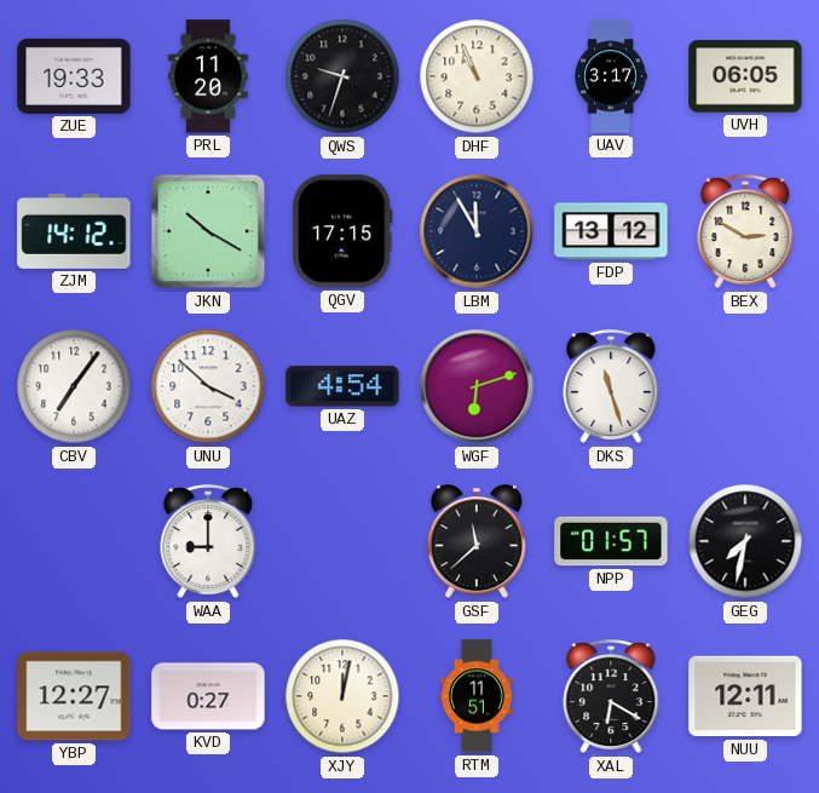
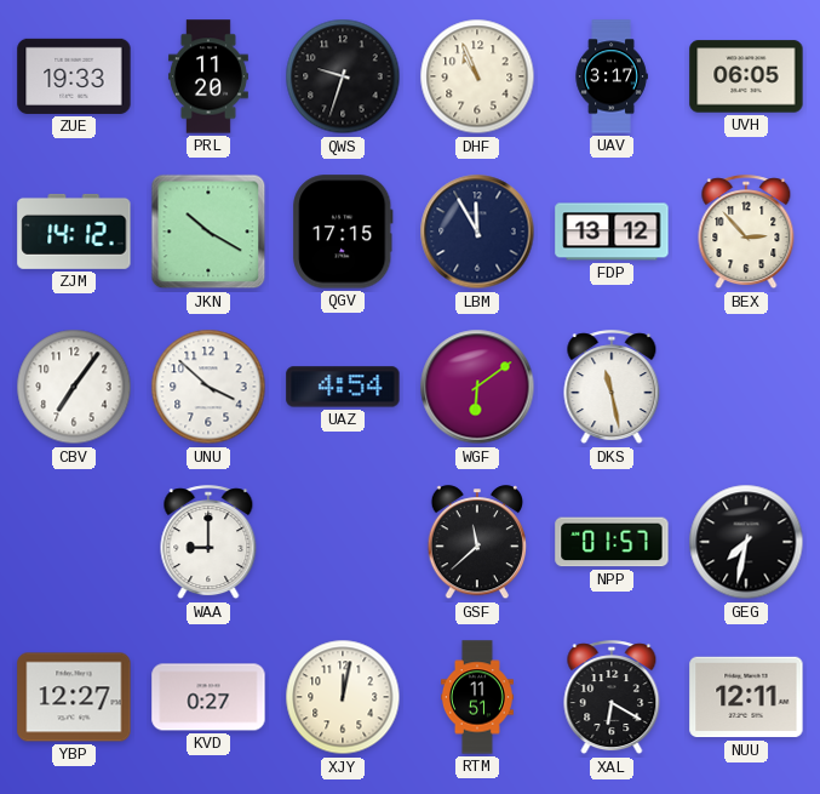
BEX: 2:50 -> 2:53 (746, 233)
WGF: 6:12 -> 6:09 (477, 387)
DKS: 11:27 -> 11:28 (612, 388)
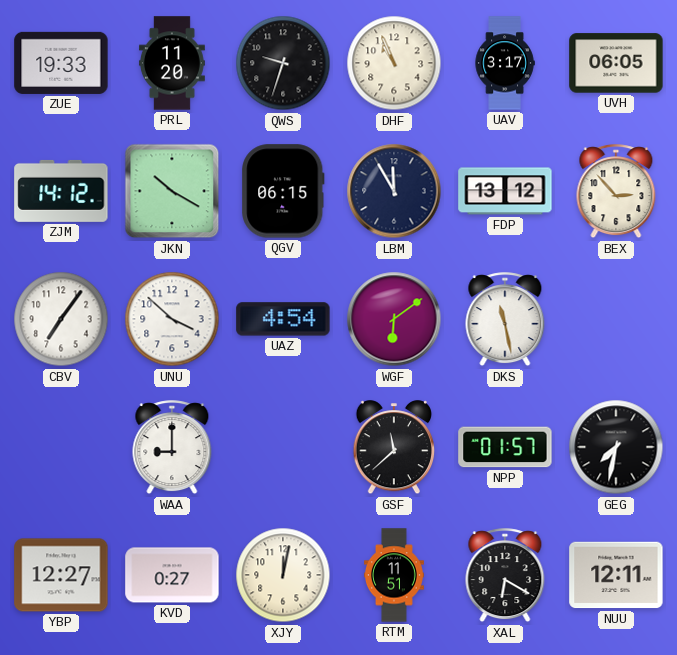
QGV: 17:15 -> 06:15 (283, 191)
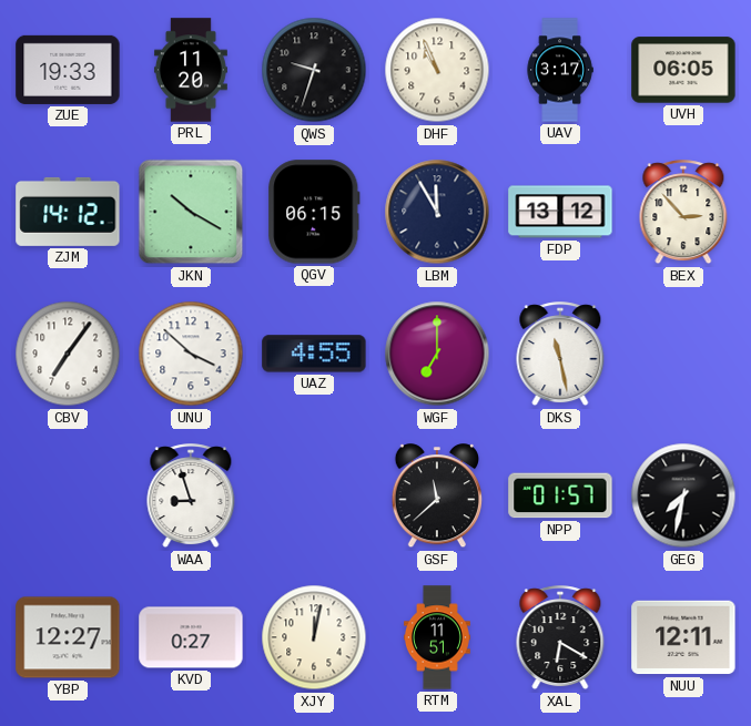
UAZ: 4:54 -> 4:55 (314, 354)
WGF: 6:09 -> 7:00 (437, 354)
WAA: 9:00 -> 8:57 (191, 497)
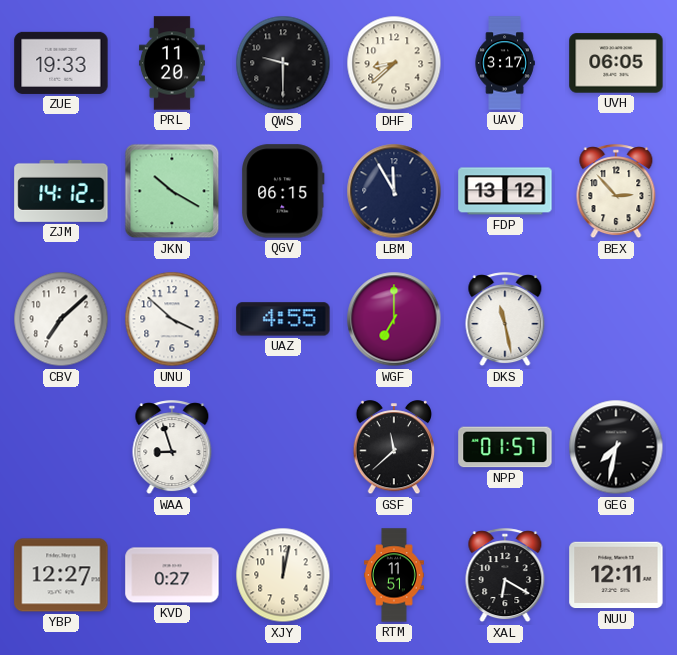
QWS: 9:33 -> 9:30 (283, 63)
DHF: 10:56 -> 8:38 (394, 63)
CBV: 7:06 -> 7:08 (61, 319)
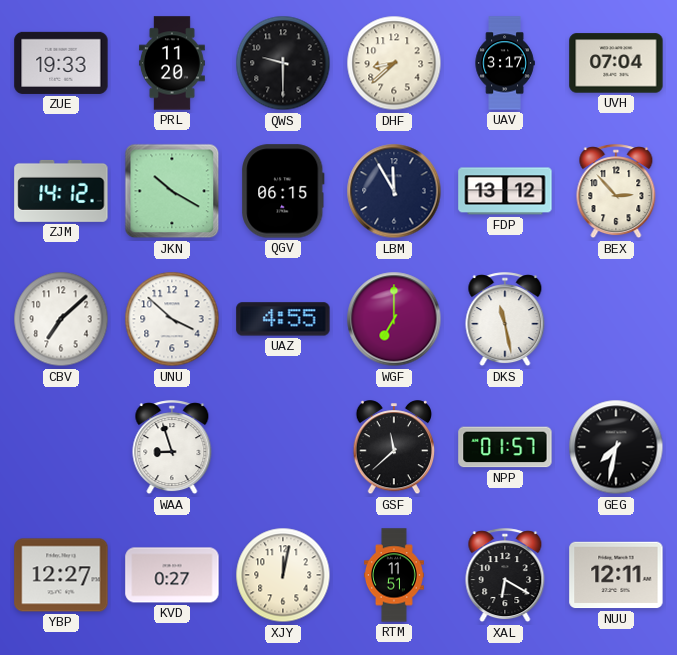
UVH: 06:05 -> 07:04 (616, 63)
